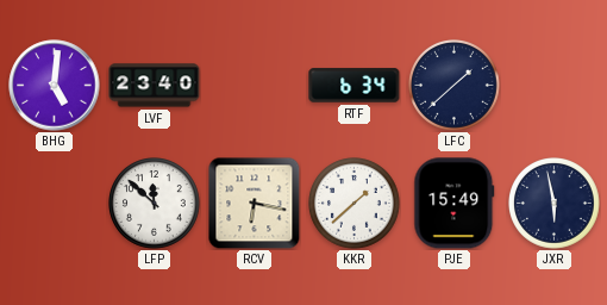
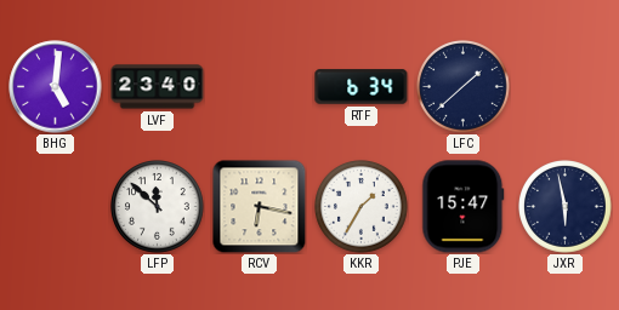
KKR: 1:38 -> 1:35 (362, 207)
PJE: 15:49 -> 15:47 (464, 207)
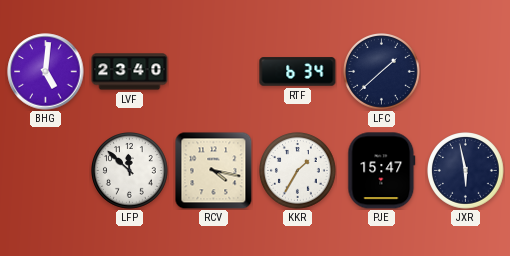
RCV: 6:17 -> 4:17 (213, 170)
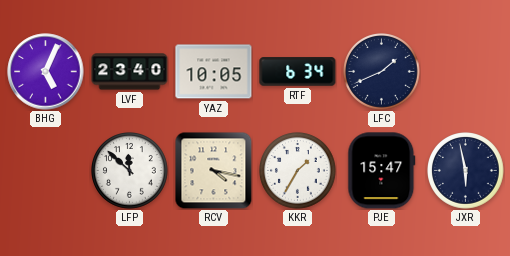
BHG: 5:01 -> 5:04 (46, 72)
YAZ: none -> 10:05 (214, 72)
LFC: 1:38 -> 1:41 (382, 72)
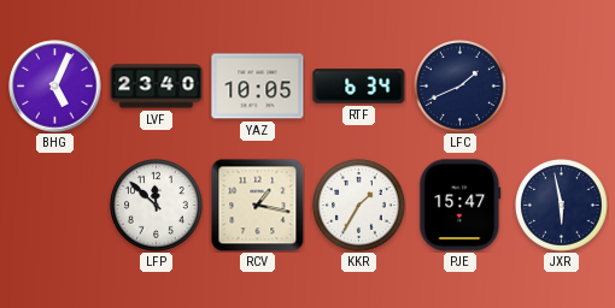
RCV: 4:17 -> 1:17 (257, 205)
